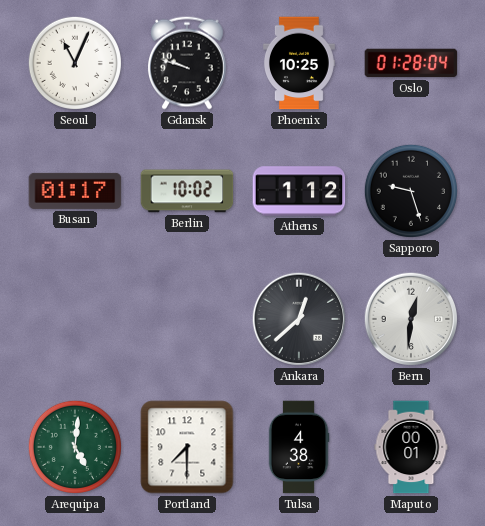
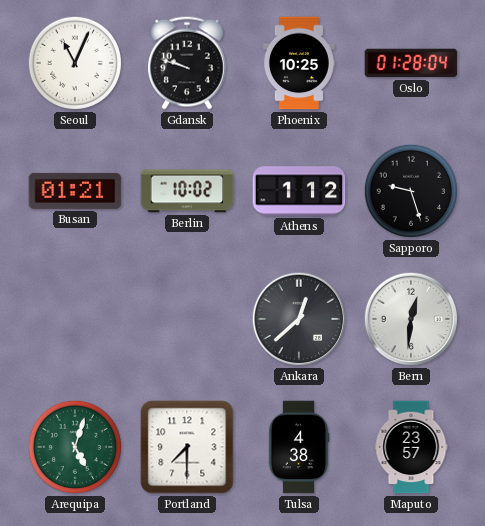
Busan: 01:17 -> 01:21 (75, 191)
Arequipa: 5:01 -> 5:03 (75, 447)
Maputo: 00:01 -> 23:57 (411, 447)
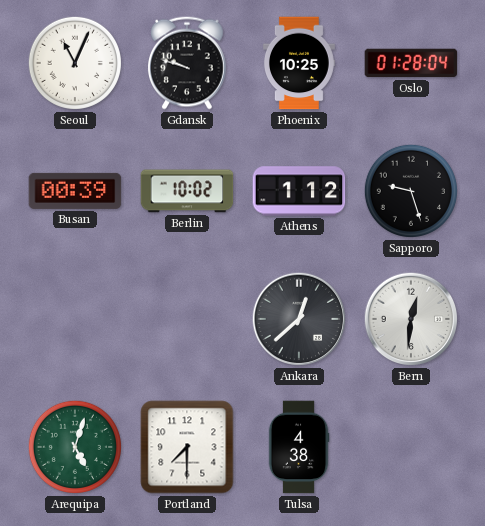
Busan: 01:21 -> 00:39 (75, 191)
Maputo: 23:57 -> none (411, 447)
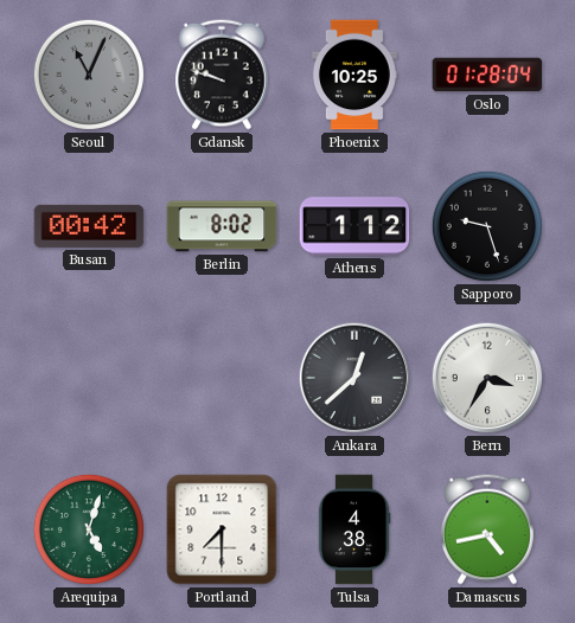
Seoul dial: white -> grey (89, 75)
Busan: 00:39 -> 00:42 (89, 226)
Berlin: 10:02 -> 8:02 (222, 226)
Bern: 12:31 -> 3:35 (487, 378)
Damascus: none -> 4:43 (488, 529)
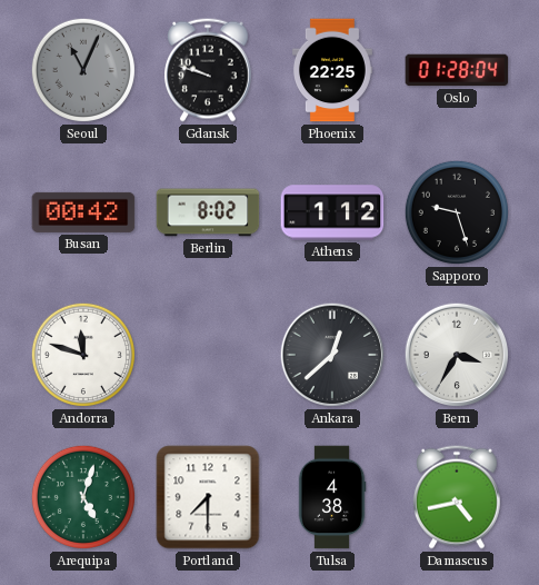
Phoenix: 10:25 -> 22:25 (332, 70)
Andorra: none -> 11:48 (83, 355)
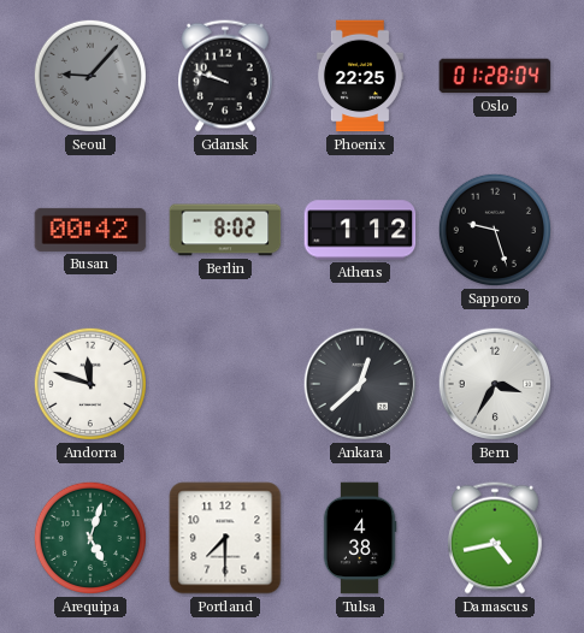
Seoul: 11:04 -> 9:07 (90, 76)
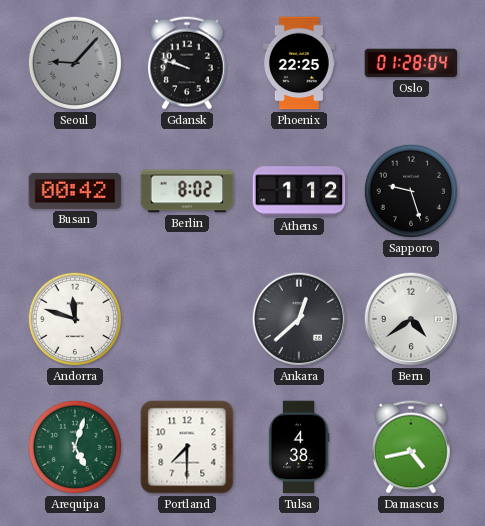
Bern: 3:35 -> 4:39 (411, 319)
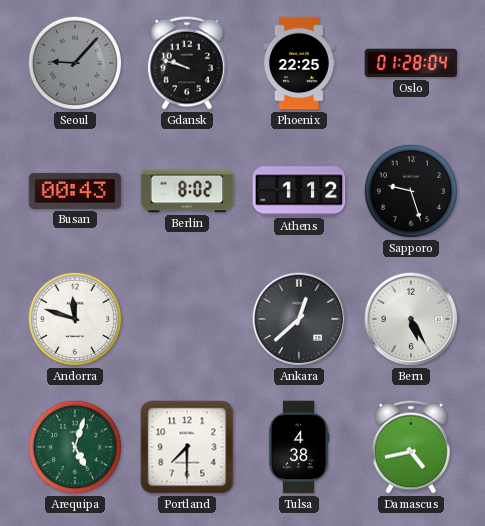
Busan: 00:42 -> 00:43 (75, 191)
Bern: 4:39 -> 5:25 (411, 319)
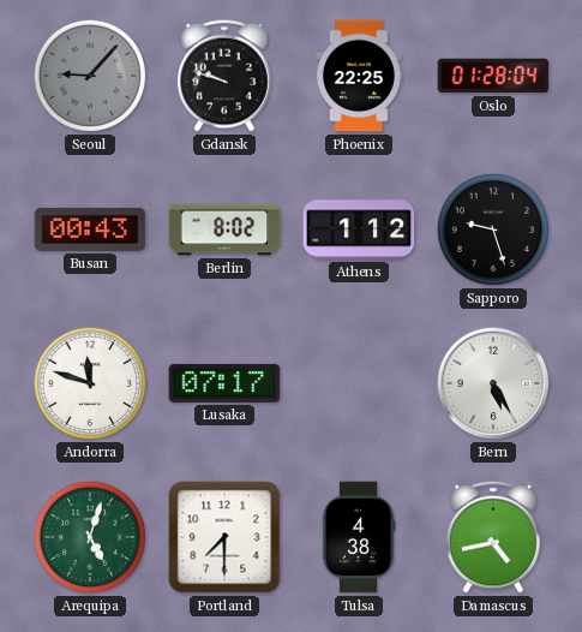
Lusaka: none -> 07:17 (224, 383)
Ankara: 12:38 -> none (299, 319)
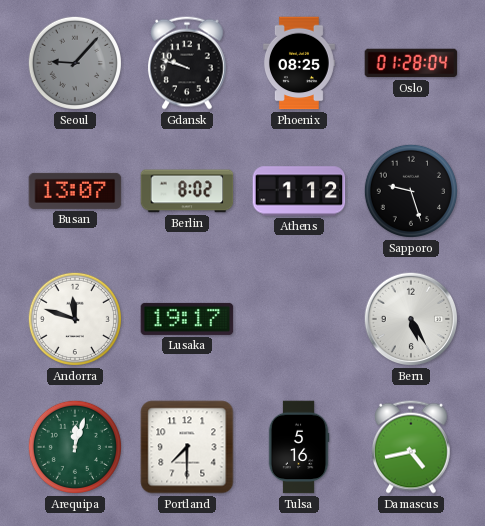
Phoenix: 22:25 -> 08:25 (299, 63)
Busan: 00:43 -> 13:07 (75, 191)
Lusaka: 07:17 -> 19:17 (187, 319)
Arequipa: 5:03 -> 12:03 (75, 447)
Tulsa: 4:38 -> 5:16 (299, 447)
